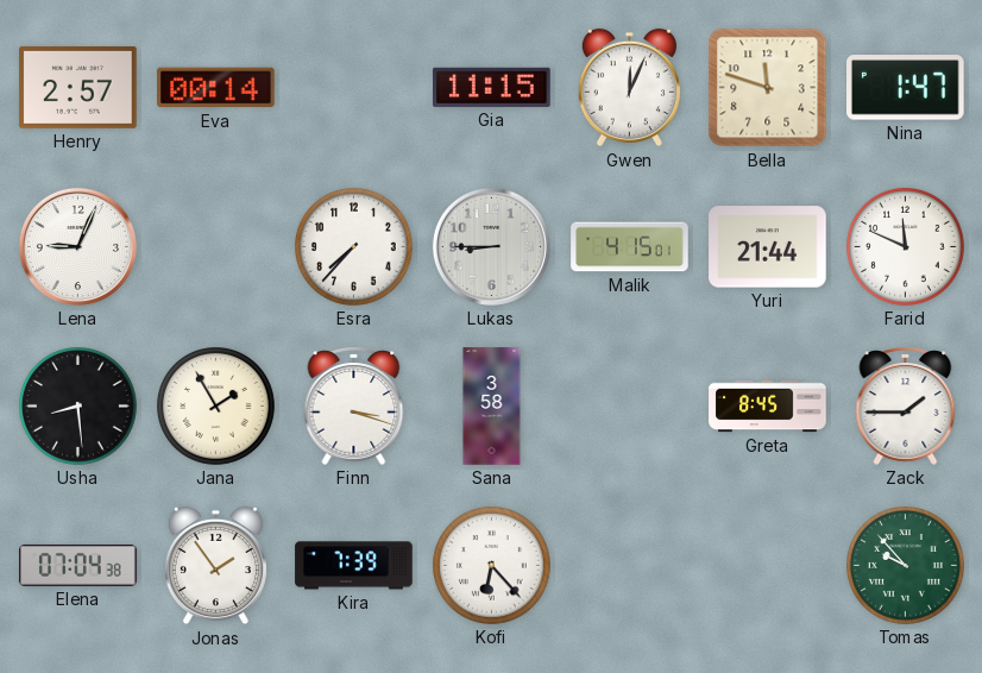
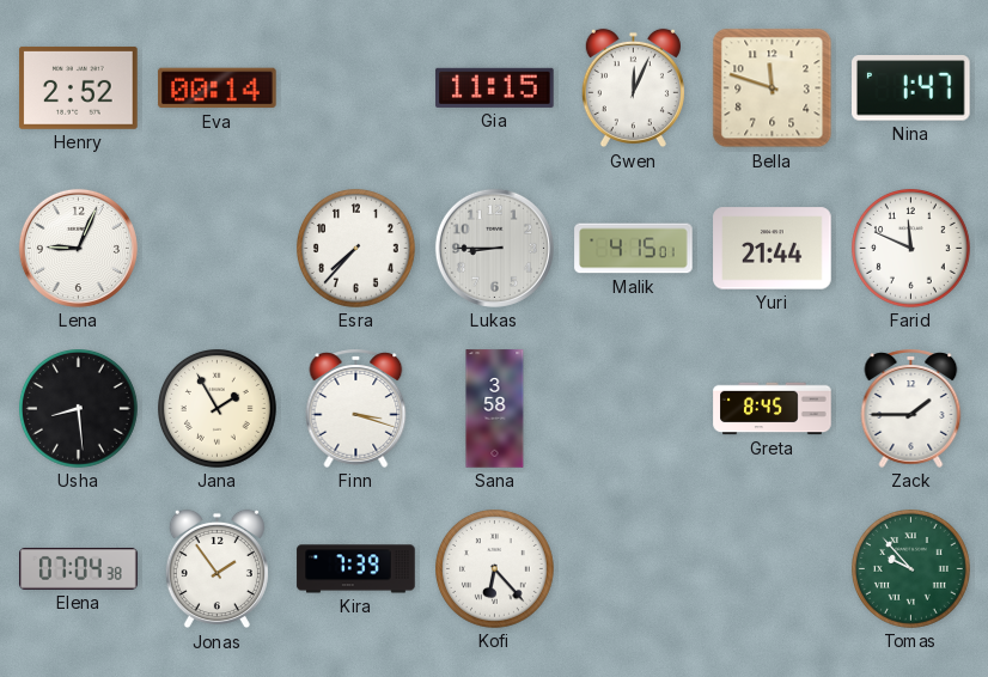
Henry: 2:57 -> 2:52 (79, 87)
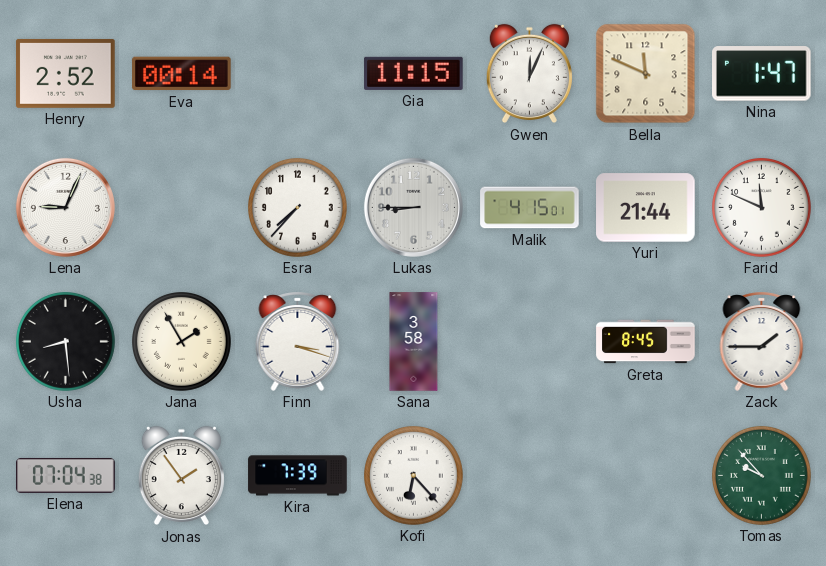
Bella: 11:48 -> 11:49 (646, 74)
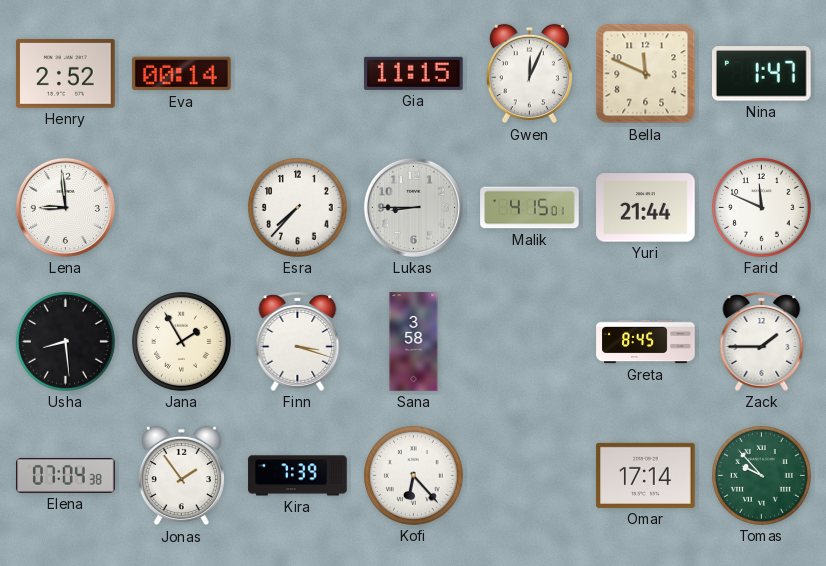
Lena: 9:04 -> 8:59 (65, 207)
Omar: none -> 17:14 (646, 475)
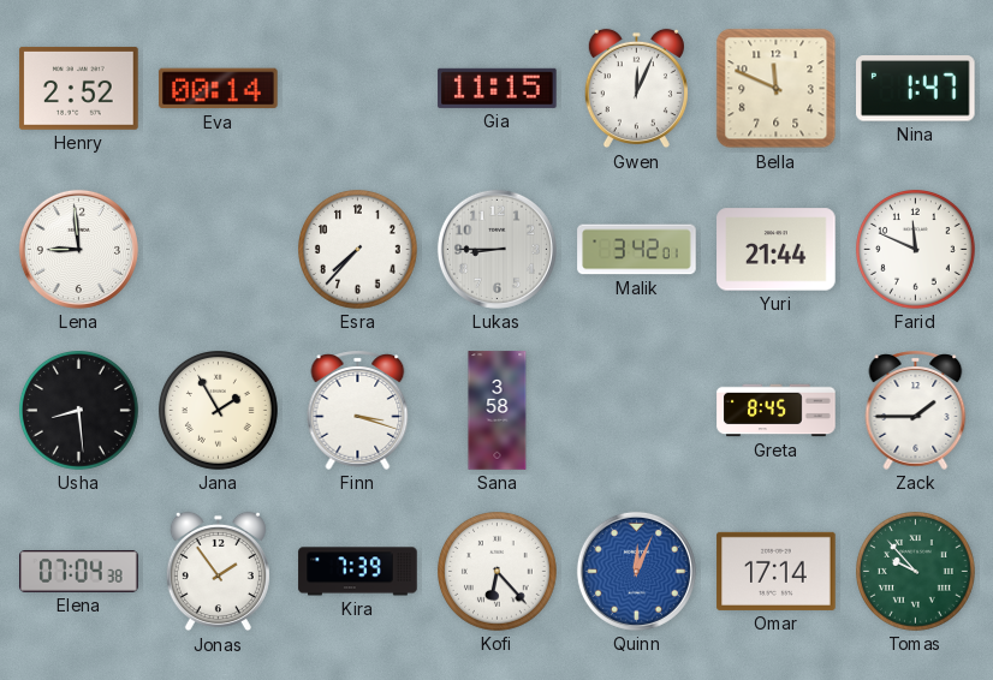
Malik: 4:15 -> 3:42 (637, 250)
Quinn: none -> 12:04 (636, 571)
